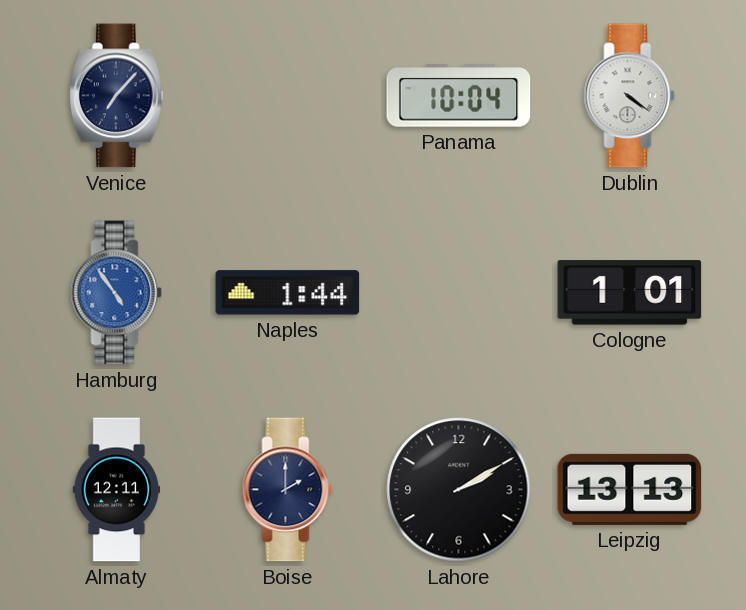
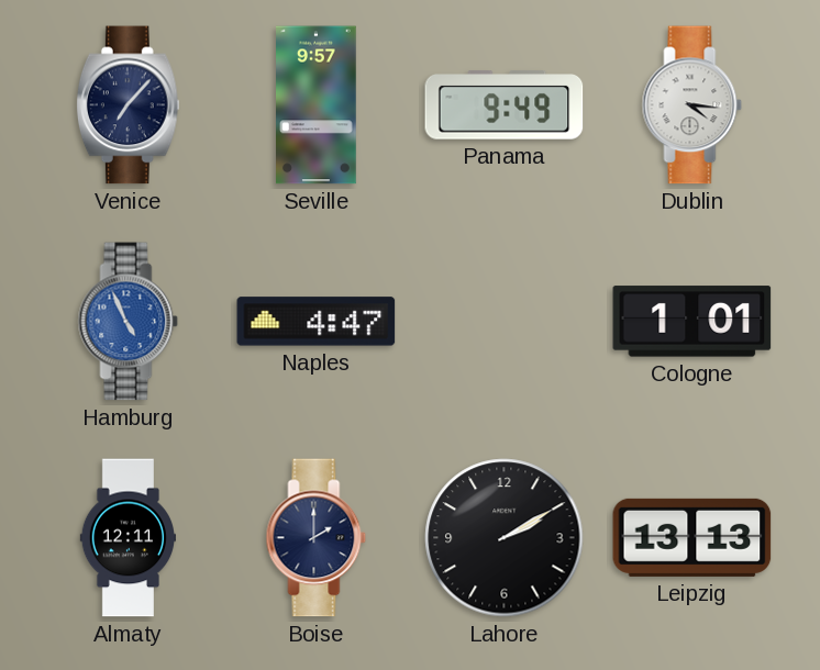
Seville: none -> 9:57 (317, 105)
Panama: 10:04 -> 9:49 (505, 105)
Dublin: 4:21 -> 4:16 (692, 105)
Hamburg: 4:54 -> 4:56 (129, 322)
Naples: 1:44 -> 4:47 (317, 322)
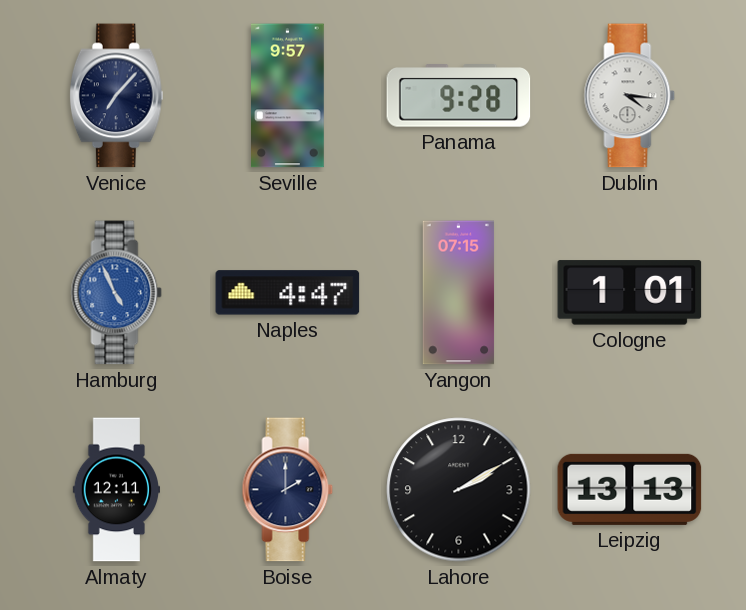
Panama: 9:49 -> 9:28 (459, 96)
Yangon: none -> 07:15 (459, 293)
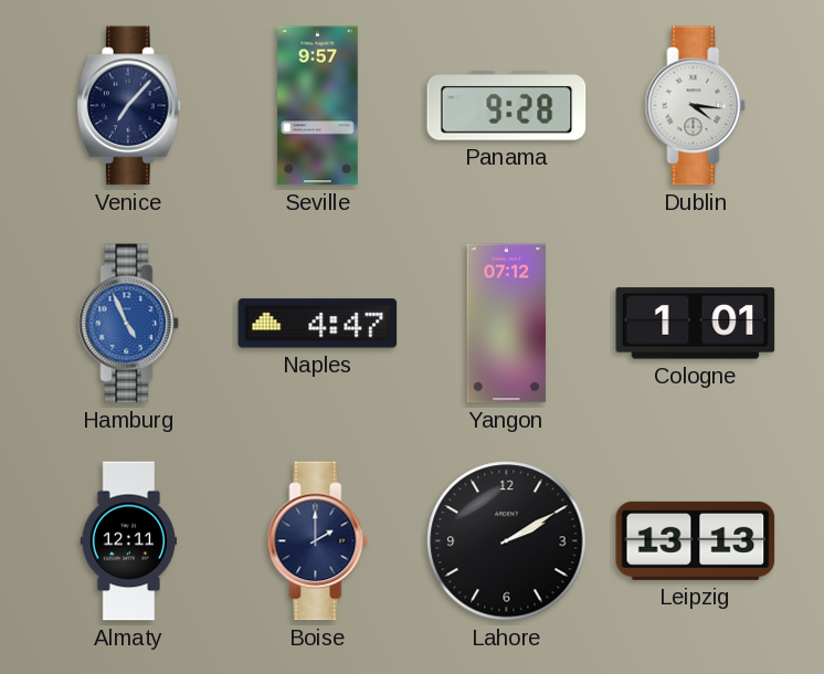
Yangon: 07:15 -> 07:12 (507, 324)
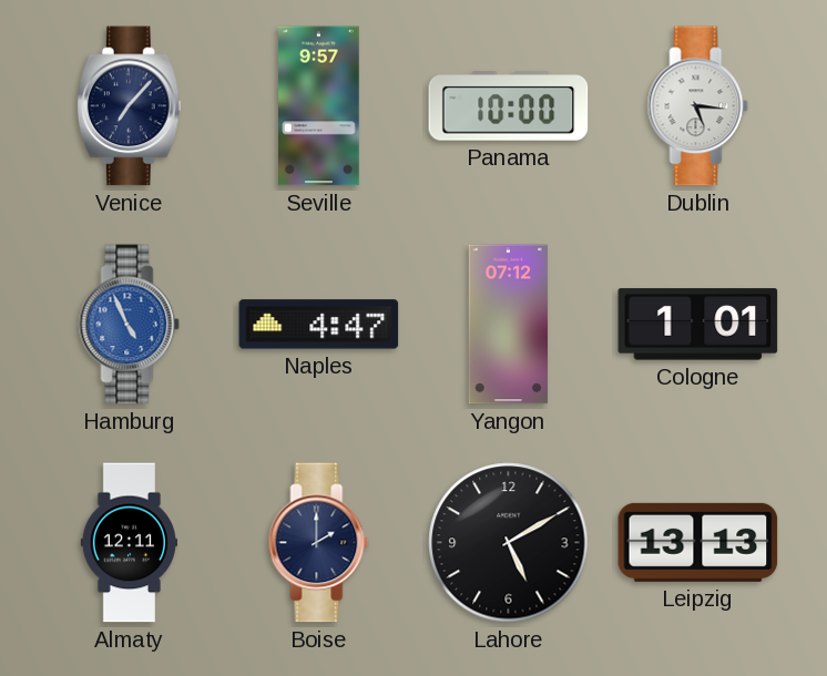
Panama: 9:28 -> 10:00 (509, 106)
Dublin: 4:16 -> 5:16 (698, 106)
Lahore: 2:10 -> 5:10 (509, 543)
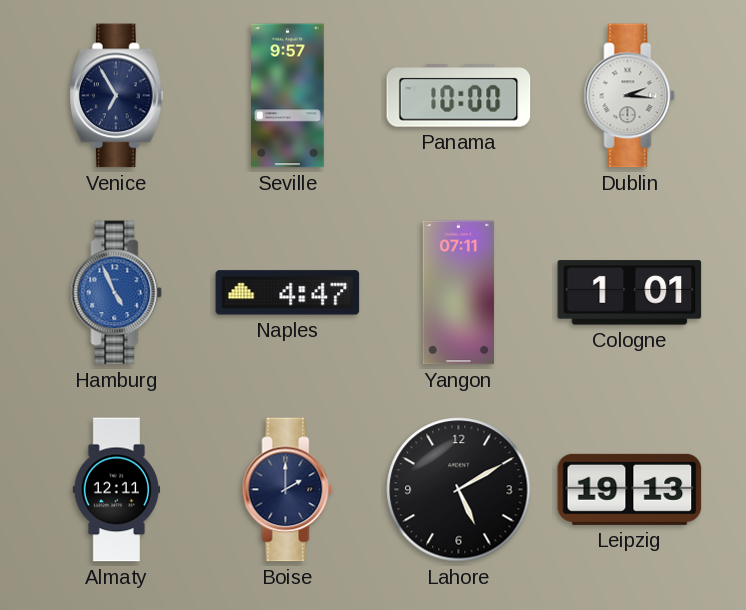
Venice: 7:07 -> 6:55 (116, 96)
Dublin: 5:16 -> 2:16 (630, 96)
Yangon: 07:12 -> 07:11 (459, 293)
Leipzig: 13:13 -> 19:13 (630, 489)
